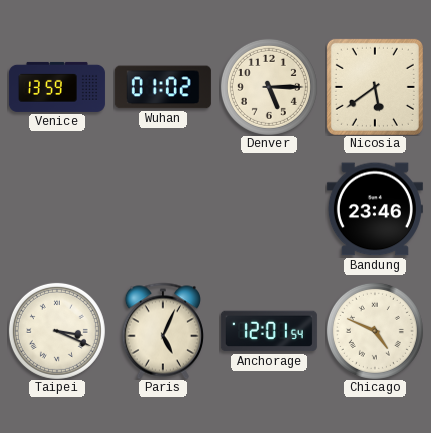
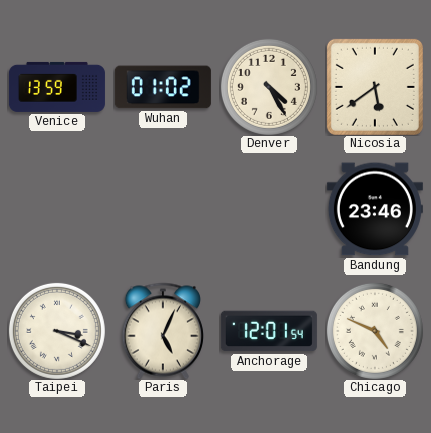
Denver: 5:15 -> 4:25 (269, 87)
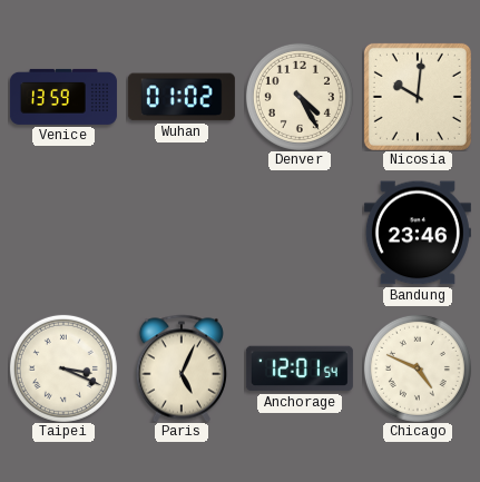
Nicosia: 5:39 -> 10:01 (418, 97)
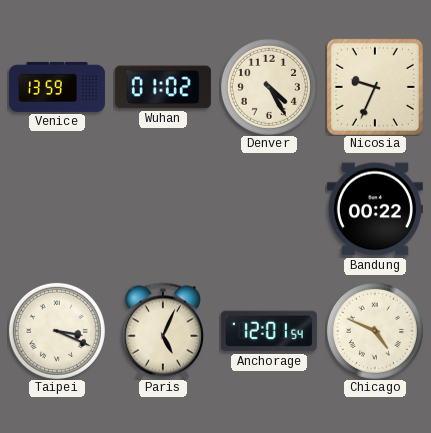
Nicosia: 10:01 -> 9:34 (375, 87)
Bandung: 23:46 -> 00:22 (375, 209)
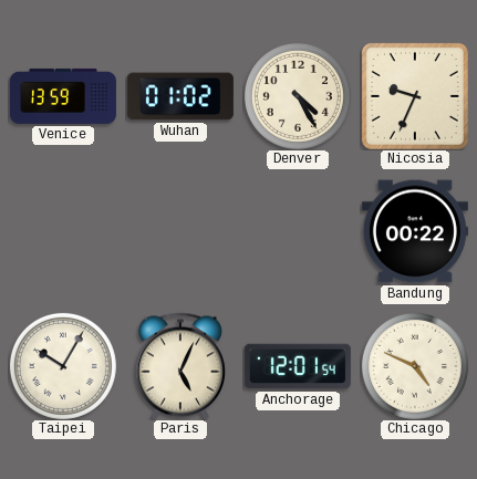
Taipei: 3:19 -> 10:05 (63, 366)
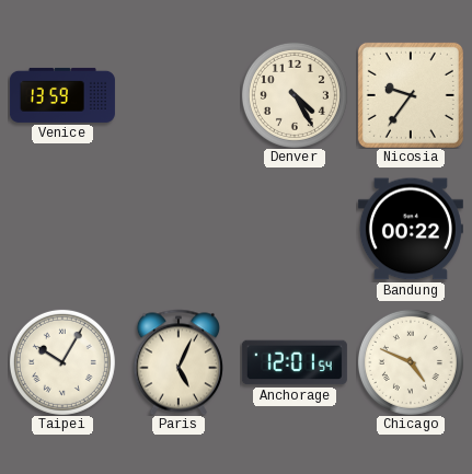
Wuhan: 01:02 -> none (180, 96)
Nicosia: 9:34 -> 9:36 (411, 95)
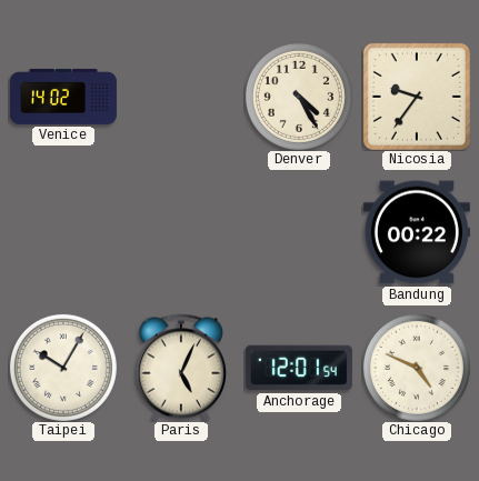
Venice: 13:59 -> 14:02 (63, 97)
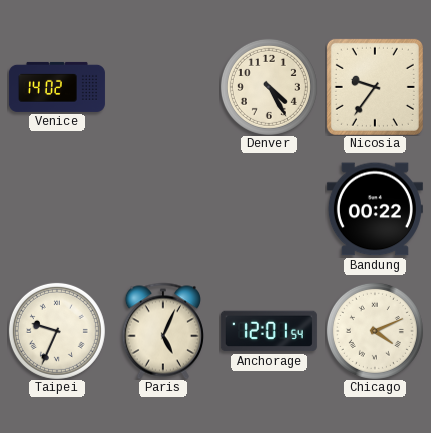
Taipei: 10:05 -> 9:34 (57, 331)
Chicago: 4:49 -> 4:11 (375, 331)
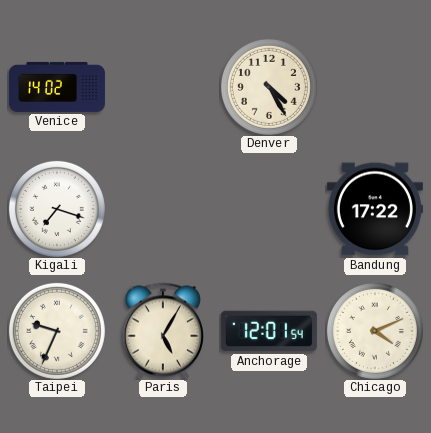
Nicosia: 9:36 -> none (375, 87)
Kigali: none -> 7:18 (57, 209)
Bandung: 00:22 -> 17:22 (375, 209)
Paris: 5:04 -> 5:05 (163, 331)
